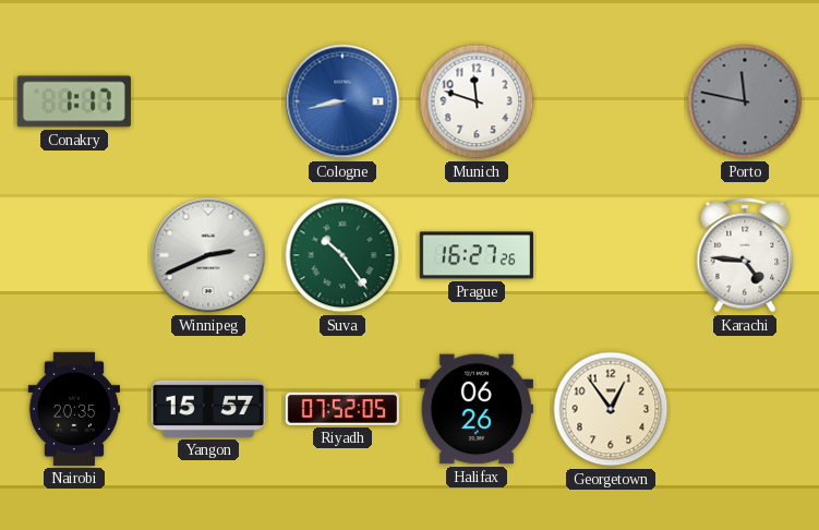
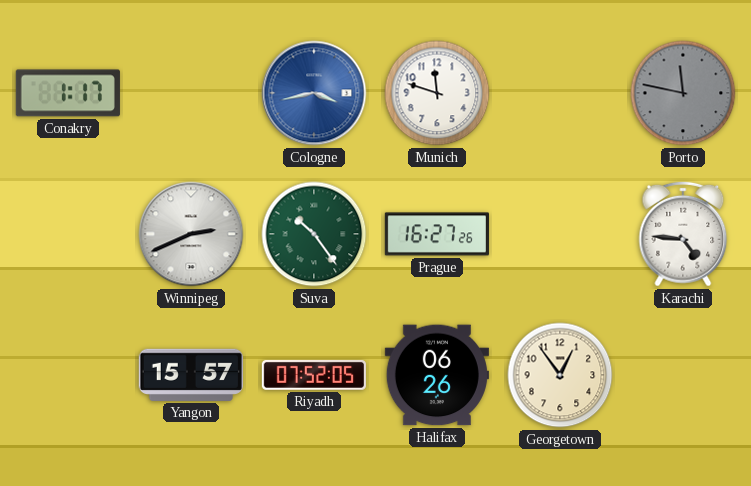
Cologne: 8:43 -> 3:43 (314, 93)
Nairobi: 20:35 -> none (73, 409)
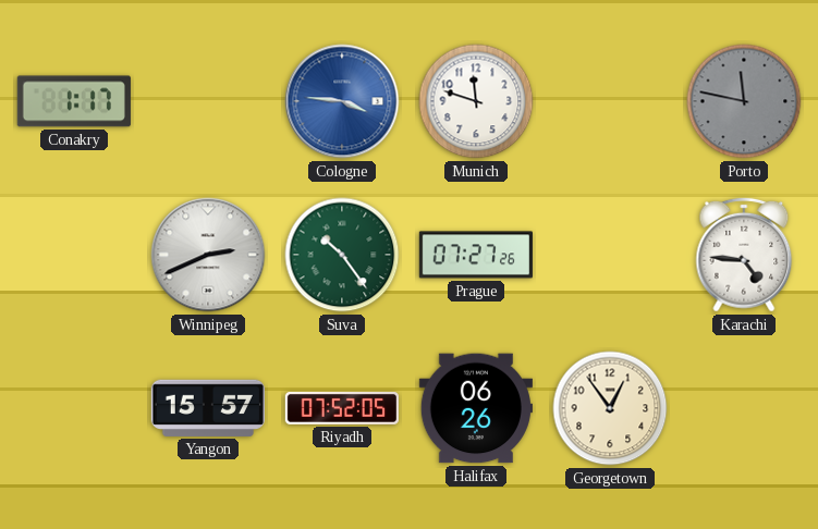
Cologne: 3:43 -> 3:46 (342, 101)
Prague: 16:27 -> 07:27 (476, 255)
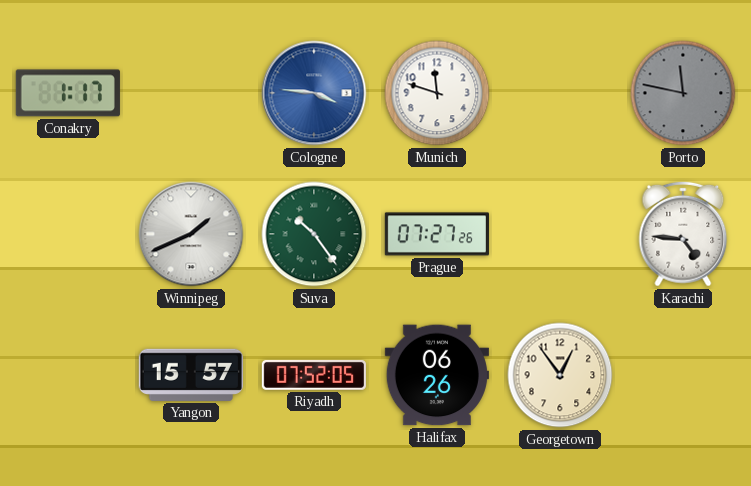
Winnipeg: 2:41 -> 1:41 (191, 234)
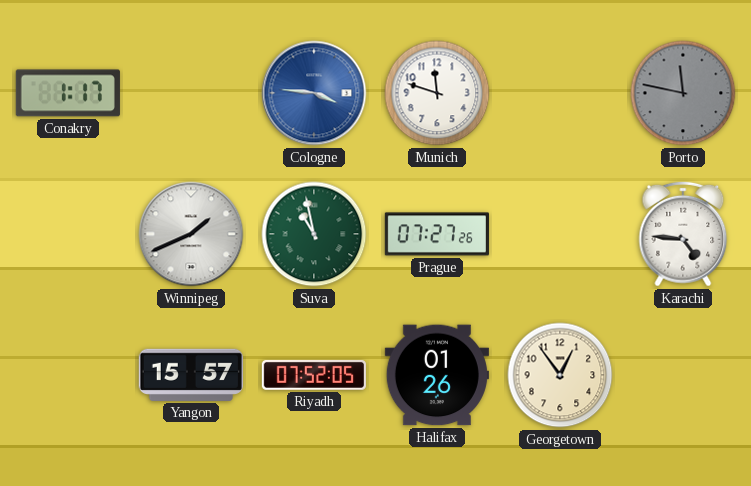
Suva: 10:24 -> 10:58 (314, 234)
Halifax: 06:26 -> 01:26 (437, 375)
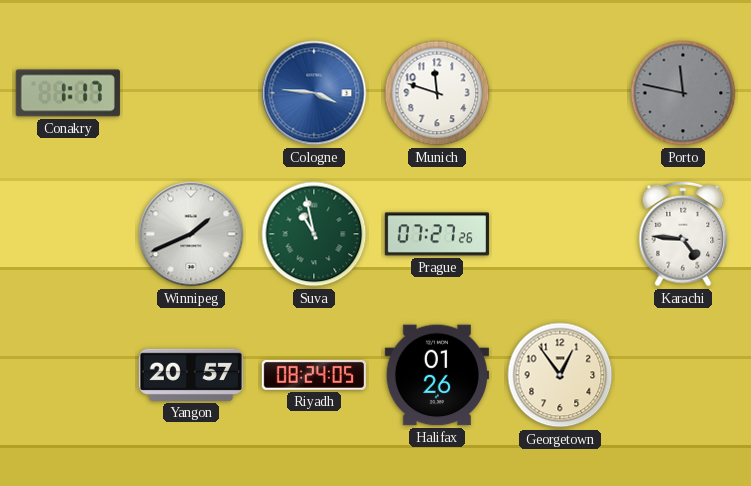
Yangon: 15:57 -> 20:57 (191, 375)
Riyadh: 07:52 -> 08:24 (314, 375)
